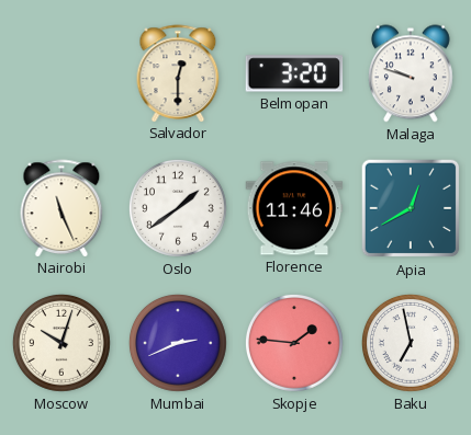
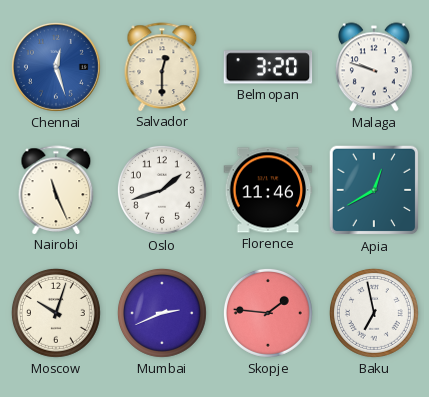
Chennai: none -> 12:27 (56, 67)
Oslo: 1:39 -> 1:42 (162, 190)
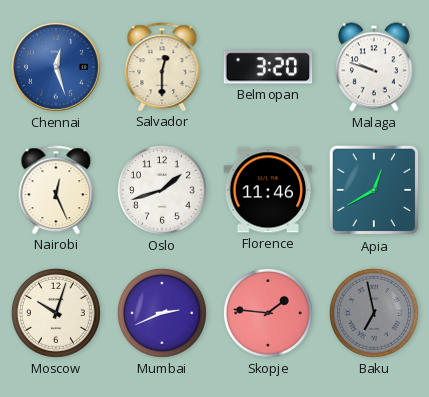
Nairobi: 11:26 -> 12:26 (56, 190)
Baku dial: white -> grey (374, 313)
